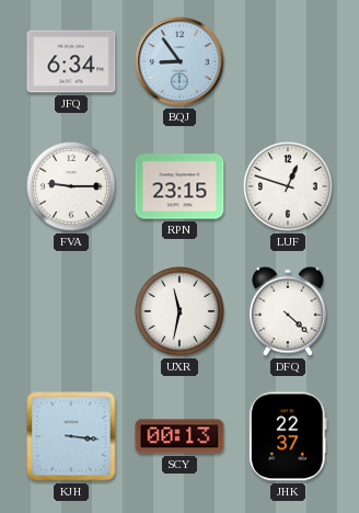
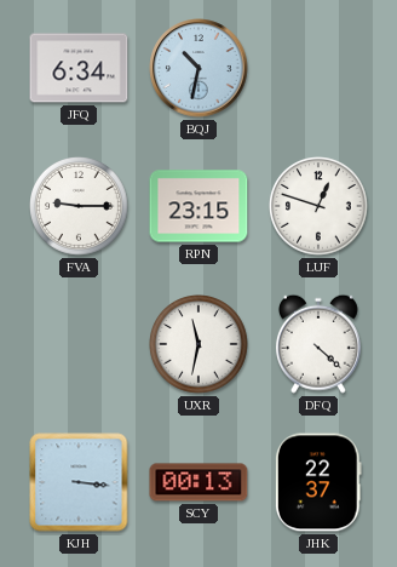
BQJ: 8:54 -> 10:32 (198, 68)
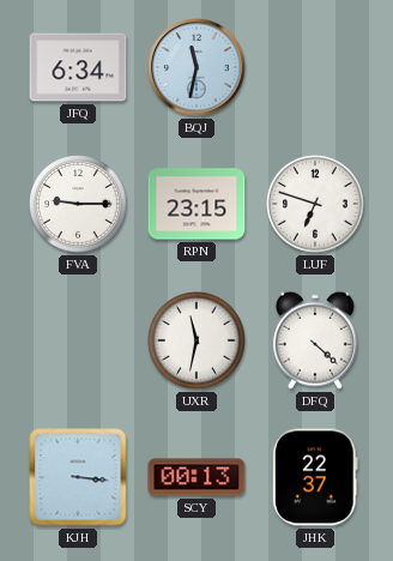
BQJ: 10:32 -> 11:32 (196, 67)
LUF: 12:48 -> 6:48 (316, 205)
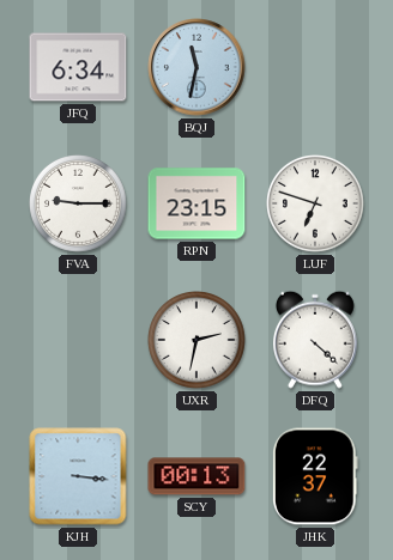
UXR: 11:32 -> 2:32 (198, 341)
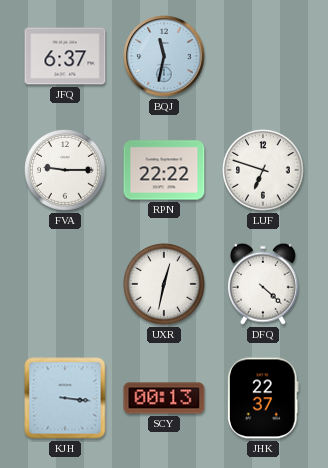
JFQ: 6:34 -> 6:37 (65, 56)
RPN: 23:15 -> 22:22 (164, 170)
UXR: 2:32 -> 12:32 (165, 285)
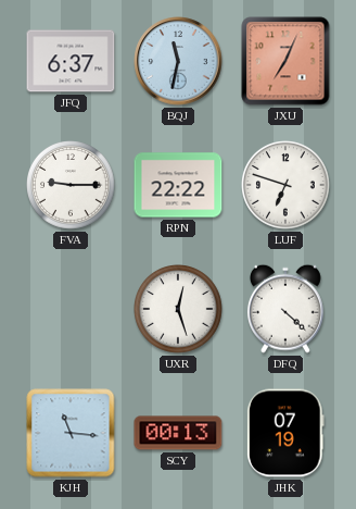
JXU: none -> 7:04 (285, 61)
UXR: 12:32 -> 12:27 (179, 310)
KJH: 3:16 -> 11:16 (71, 433)
JHK: 22:37 -> 07:19 (285, 433)
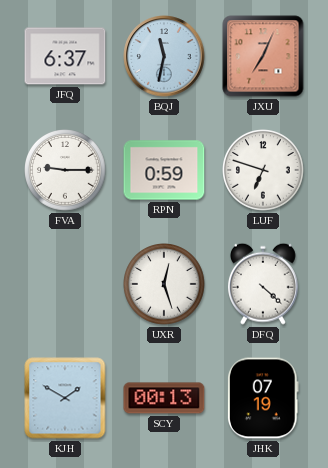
RPN: 22:22 -> 0:59 (164, 170)
KJH: 11:16 -> 1:50 (65, 398)
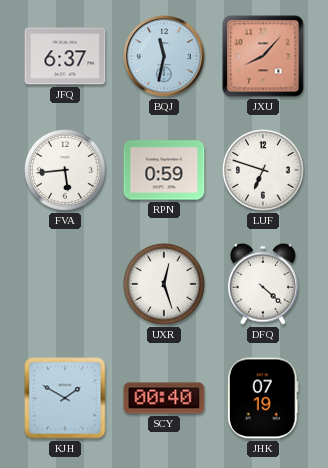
JXU: 7:04 -> 8:07 (263, 56)
FVA: 9:15 -> 5:44 (66, 171)
SCY: 00:13 -> 00:40 (164, 398)
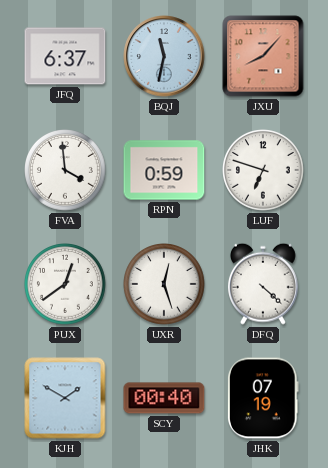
FVA: 5:44 -> 3:59 (66, 171)
PUX: none -> 12:39 (66, 285)
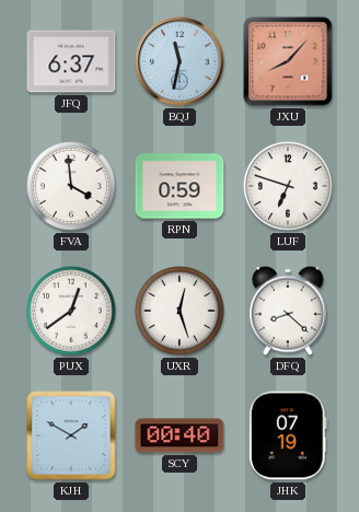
DFQ: 4:22 -> 8:22 (288, 311)
